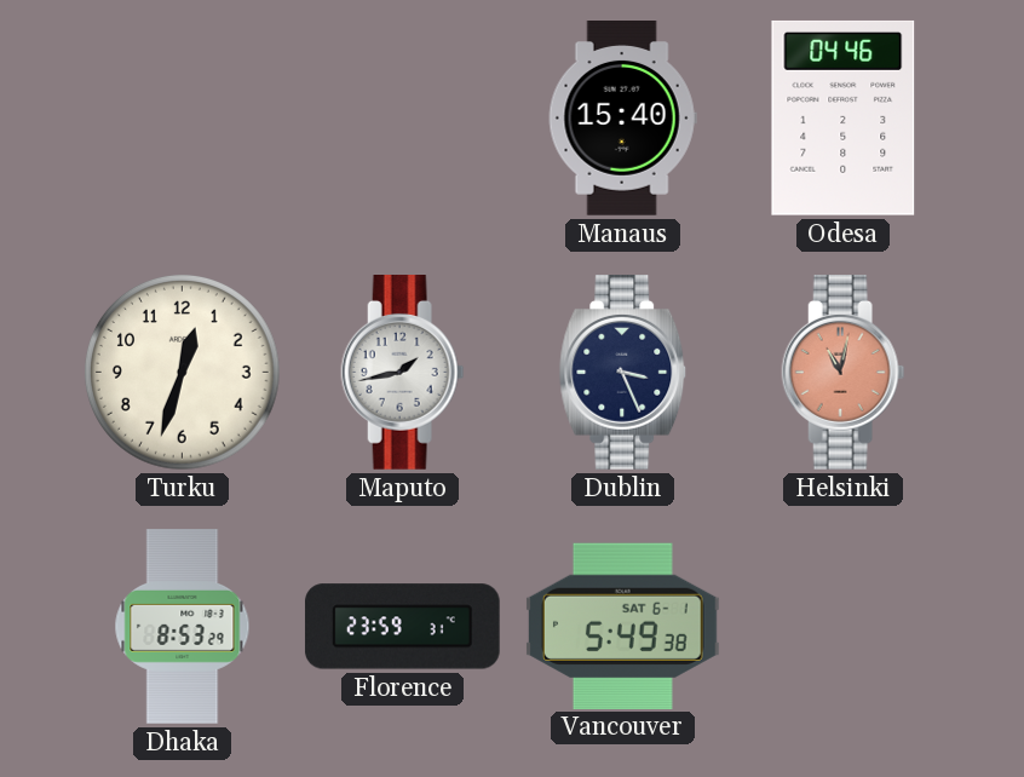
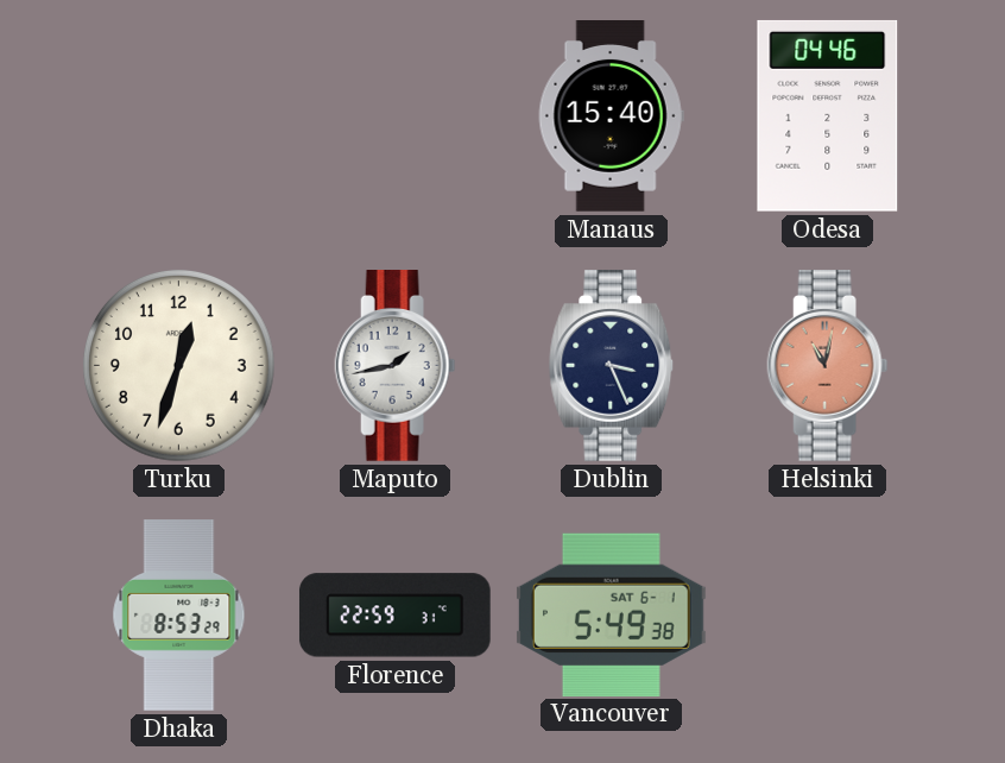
Florence: 23:59 -> 22:59 (394, 616)
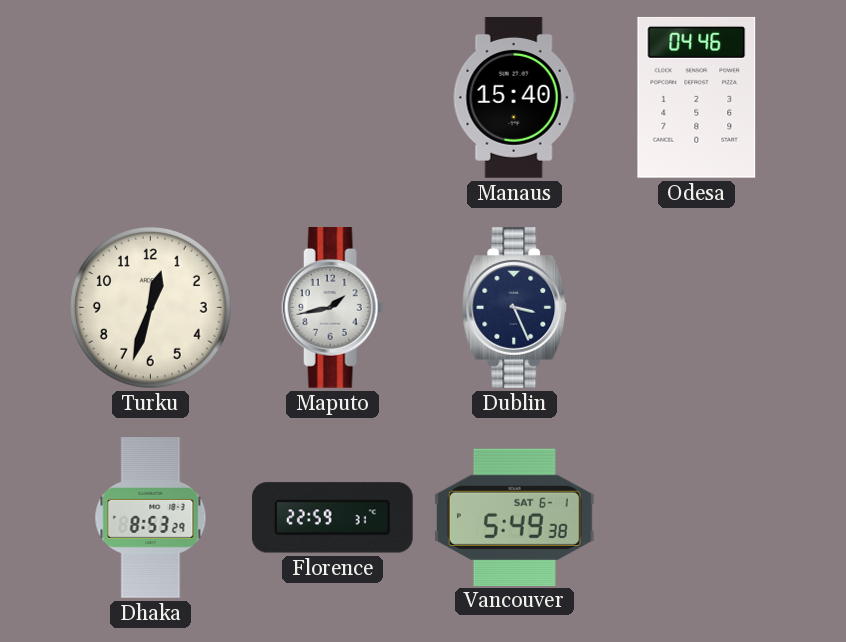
Helsinki: 11:02 -> none (828, 366)
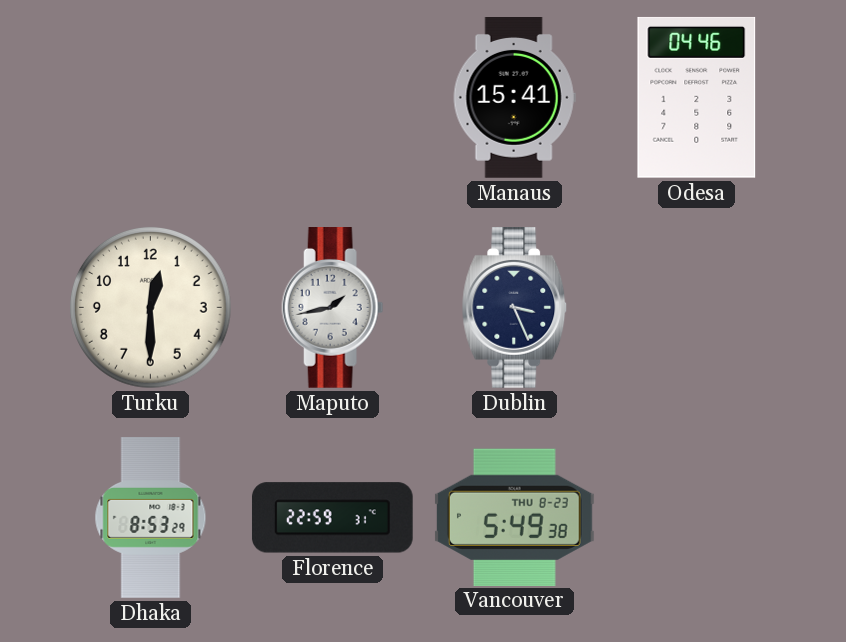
Manaus: 15:40 -> 15:41 (514, 98)
Turku: 12:33 -> 12:30 (150, 307)
Vancouver date: SAT 6-1 -> THU 8-23 (514, 517)
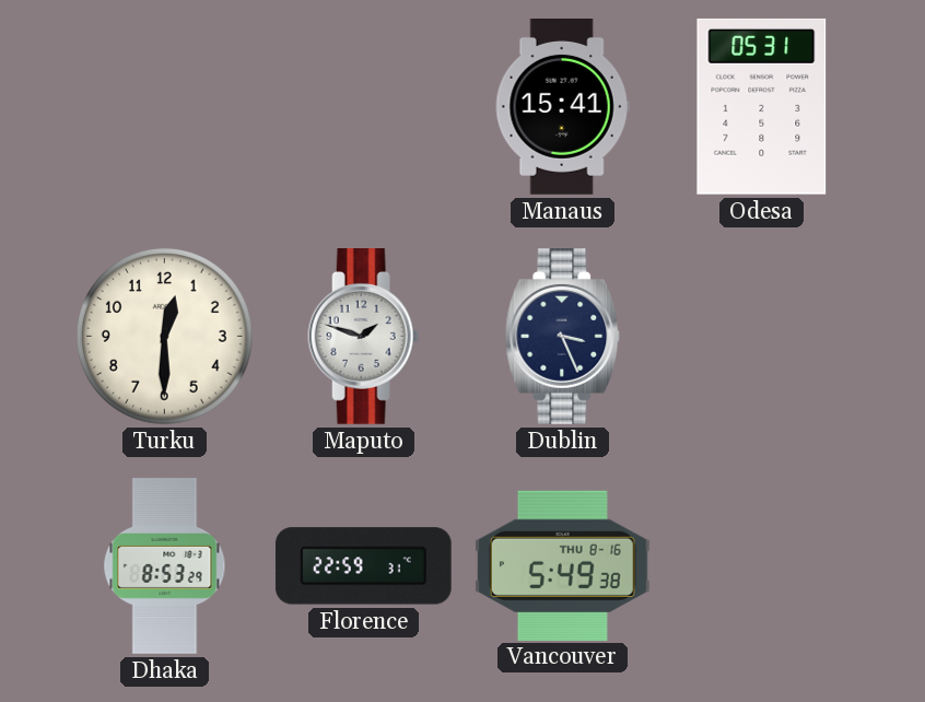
Odesa: 04:46 -> 05:31 (762, 106)
Maputo: 1:43 -> 1:48 (364, 337)
Vancouver date: THU 8-23 -> THU 8-16 (562, 565)
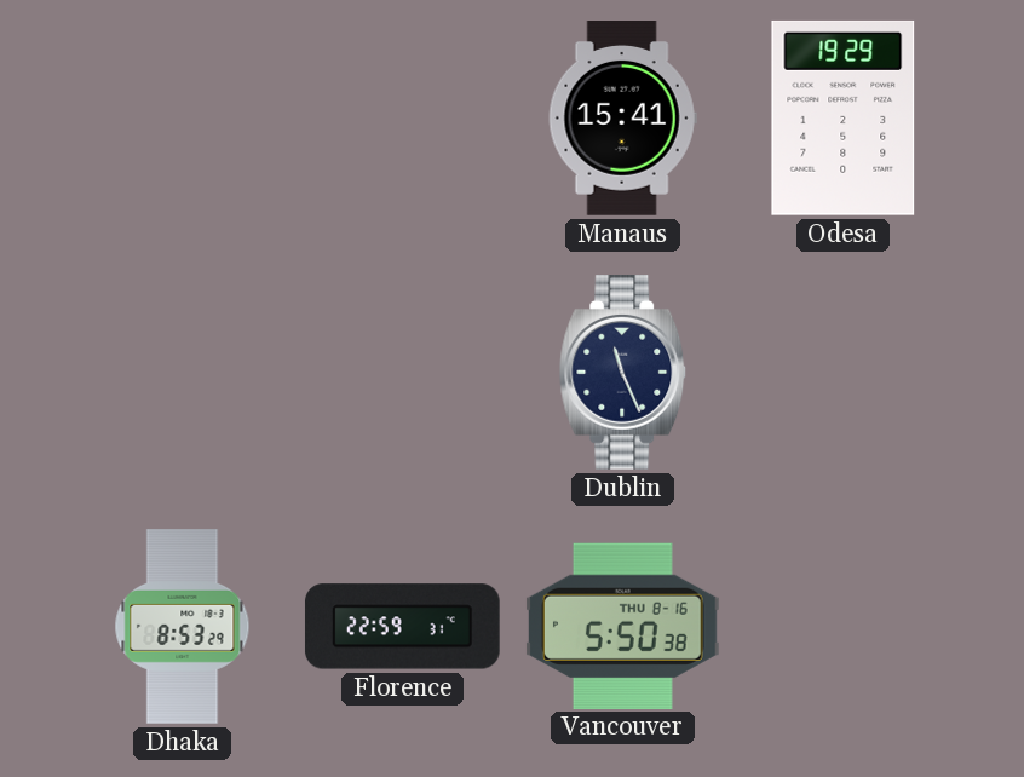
Odesa: 05:31 -> 19:29 (844, 117)
Turku: 12:30 -> none (164, 336)
Maputo: 1:48 -> none (364, 337)
Dublin: 3:26 -> 11:26 (623, 373)
Vancouver: 5:49 -> 5:50 (622, 626)
